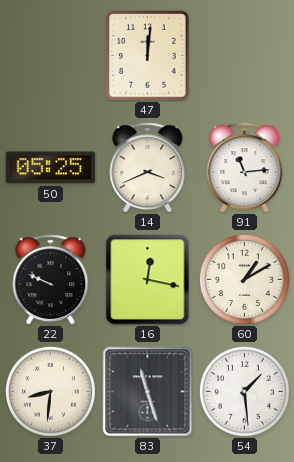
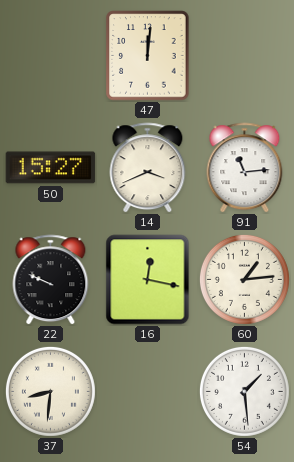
50: 05:25 -> 15:27 (51, 168)
60: 1:10 -> 1:14 (244, 279)
83: 11:27 -> none (148, 392)
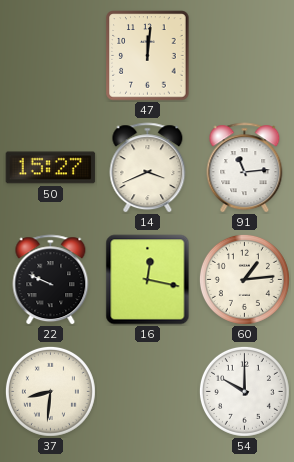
54: 1:29 -> 10:00 (244, 391)
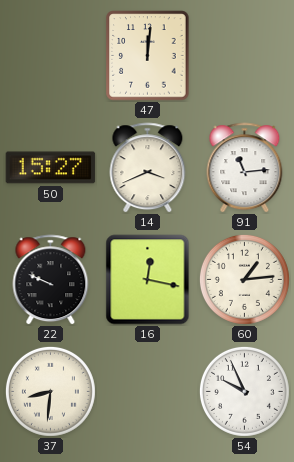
54: 10:00 -> 9:56 (244, 391)
